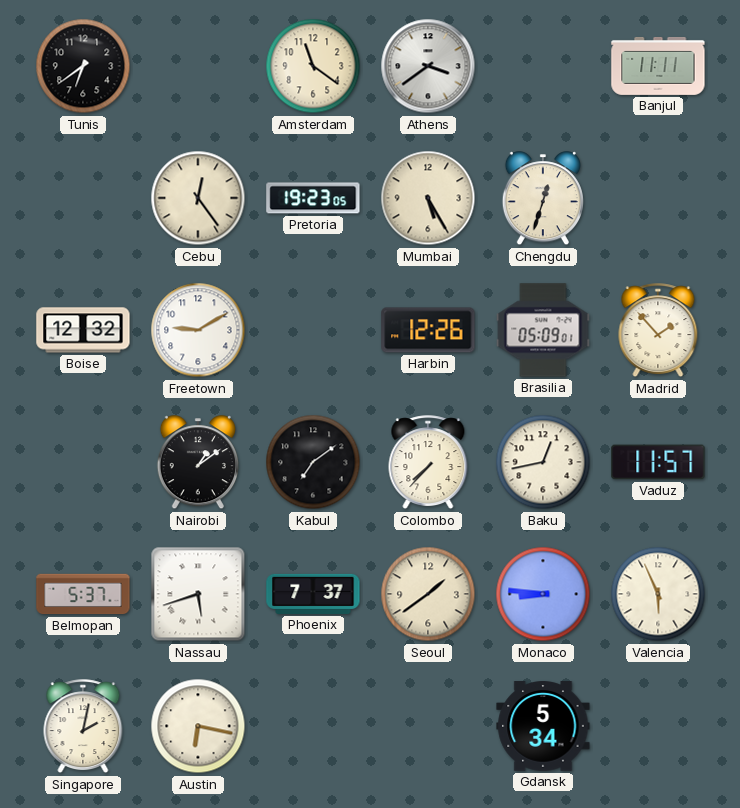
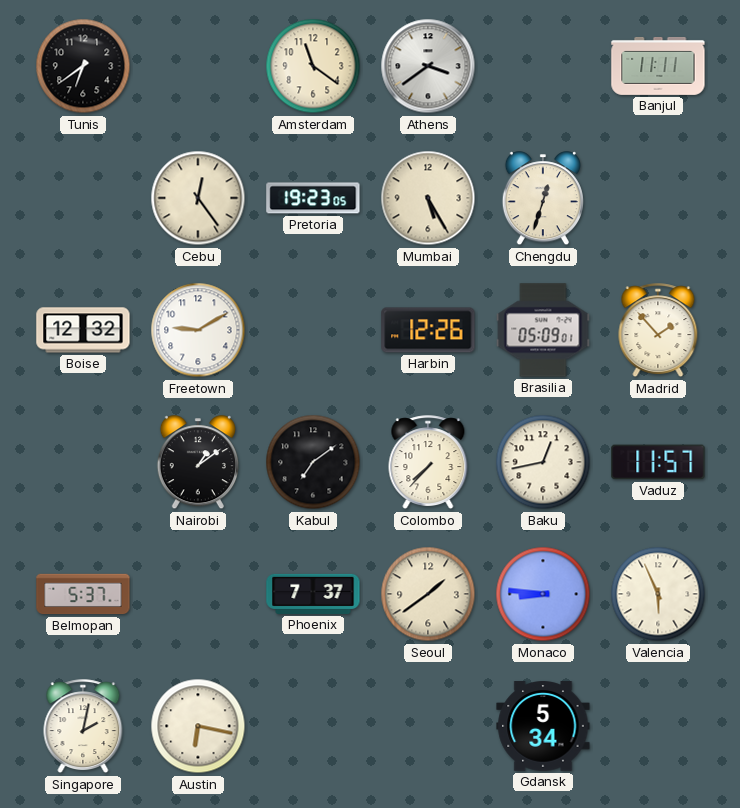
Nassau: 5:42 -> none (198, 594)
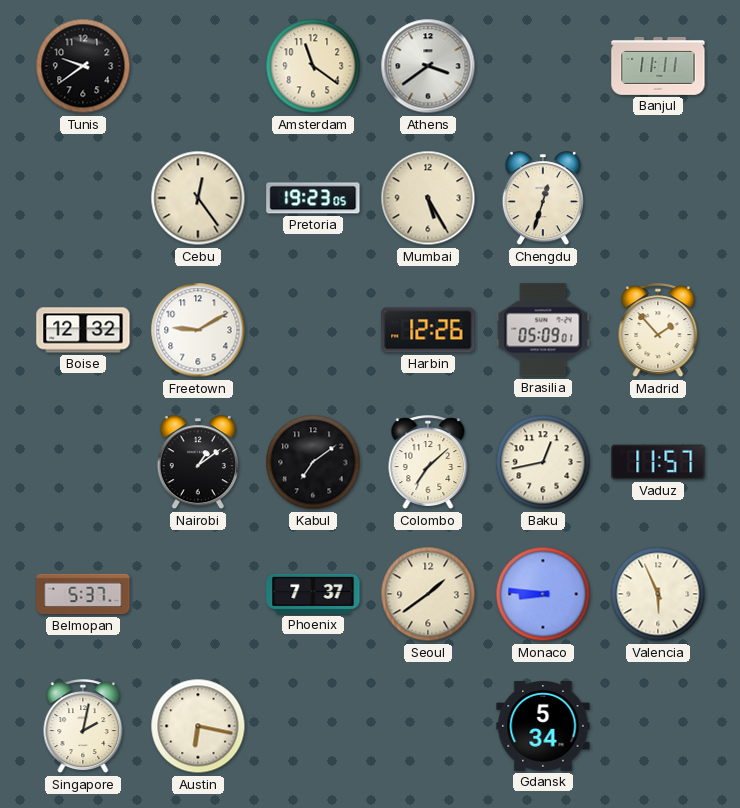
Tunis: 6:39 -> 9:39 (83, 66)
Colombo: 7:37 -> 7:08 (428, 463)
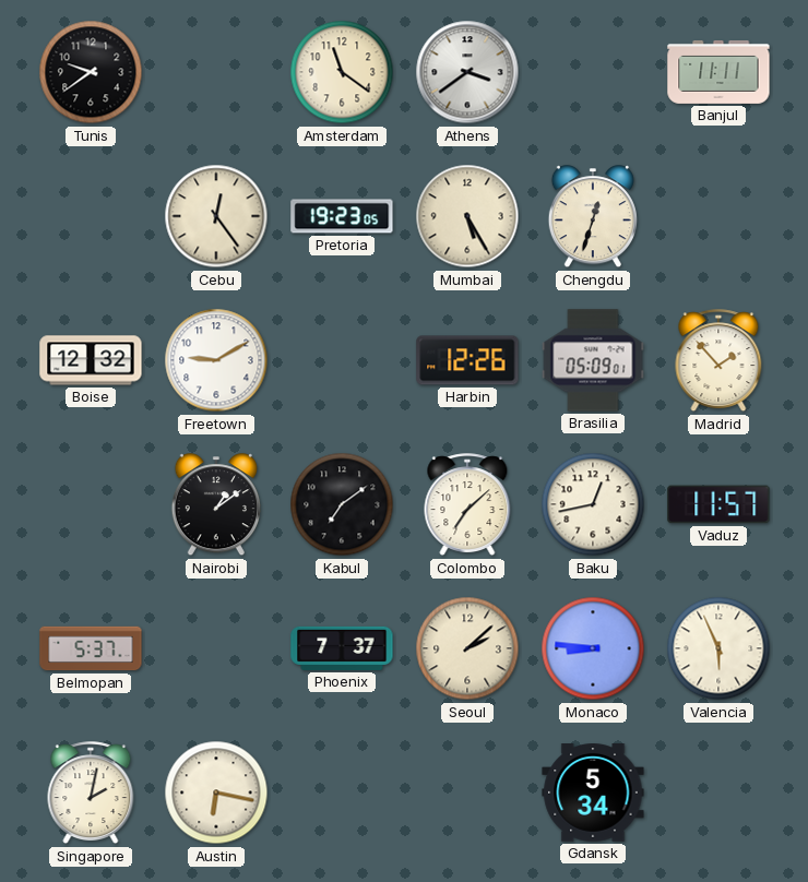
Seoul: 1:39 -> 2:08 (467, 648)
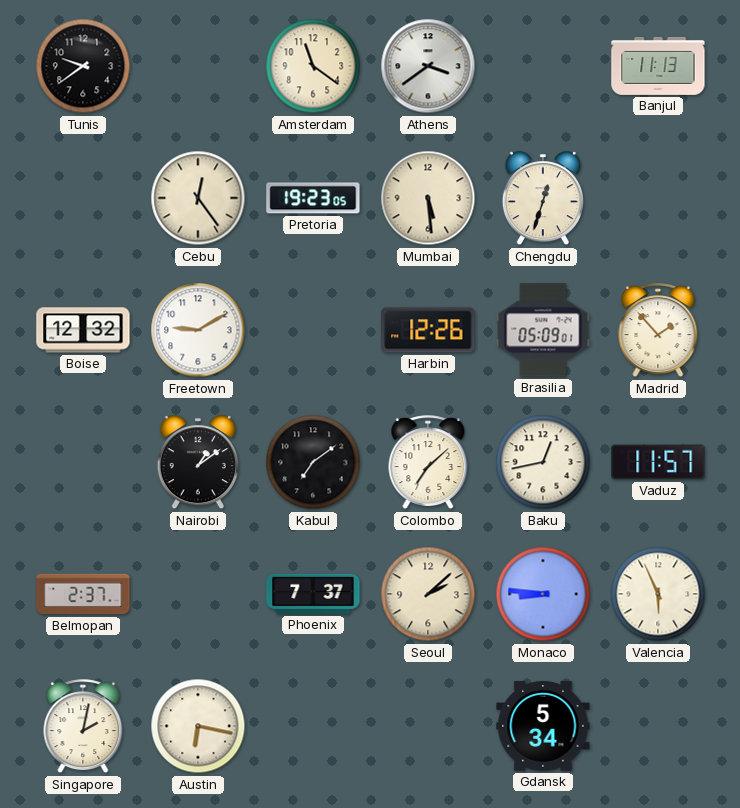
Banjul: 11:11 -> 11:13 (658, 66)
Mumbai: 5:25 -> 5:29 (428, 198)
Belmopan: 5:37 -> 2:37 (83, 594)
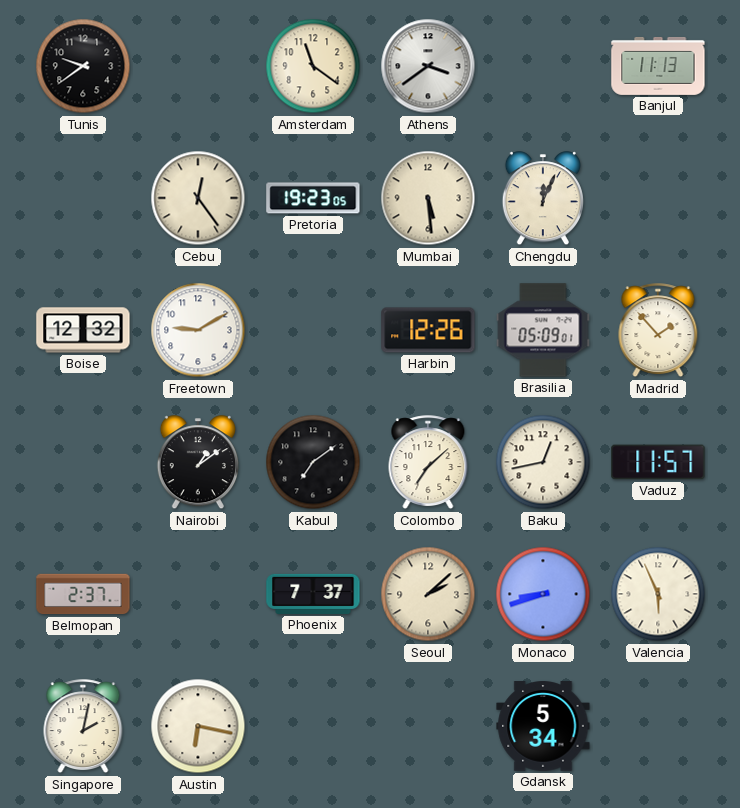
Chengdu: 12:33 -> 12:04 (543, 199)
Monaco: 8:46 -> 8:42 (543, 594)
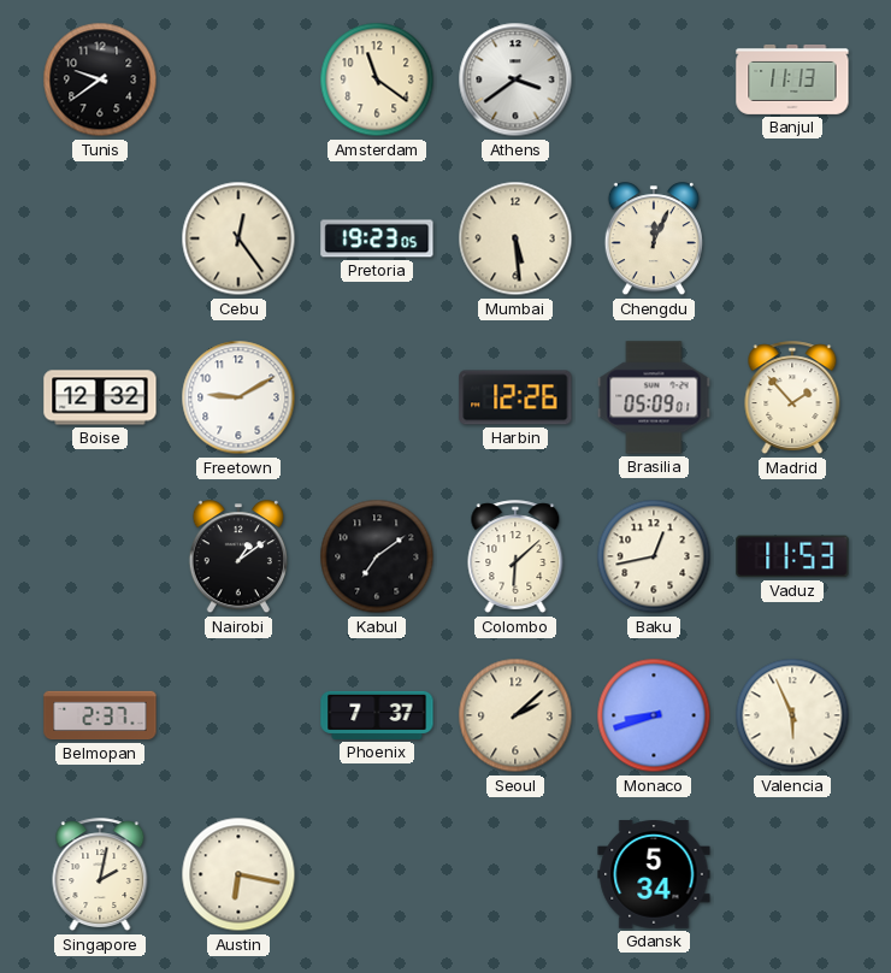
Colombo: 7:08 -> 6:08 (515, 558)
Vaduz: 11:57 -> 11:53 (792, 556)
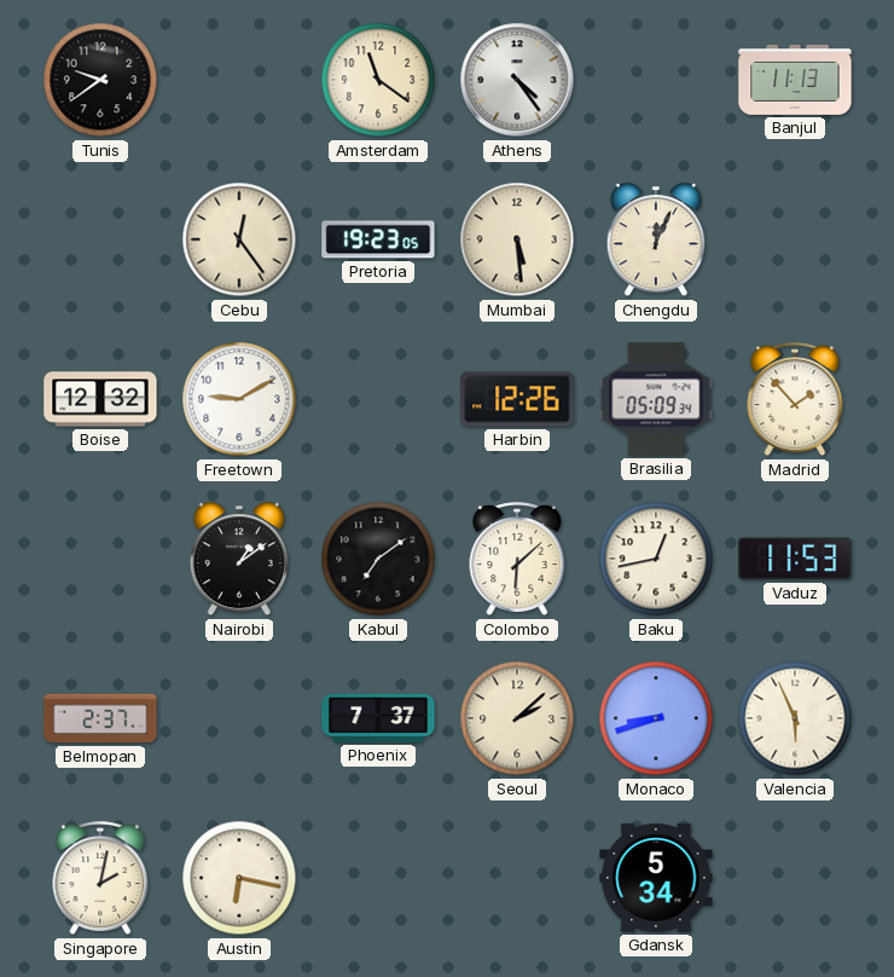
Athens: 3:39 -> 4:24 (517, 80)
Brasilia: 05:09:01 -> 05:09:34 (656, 399)
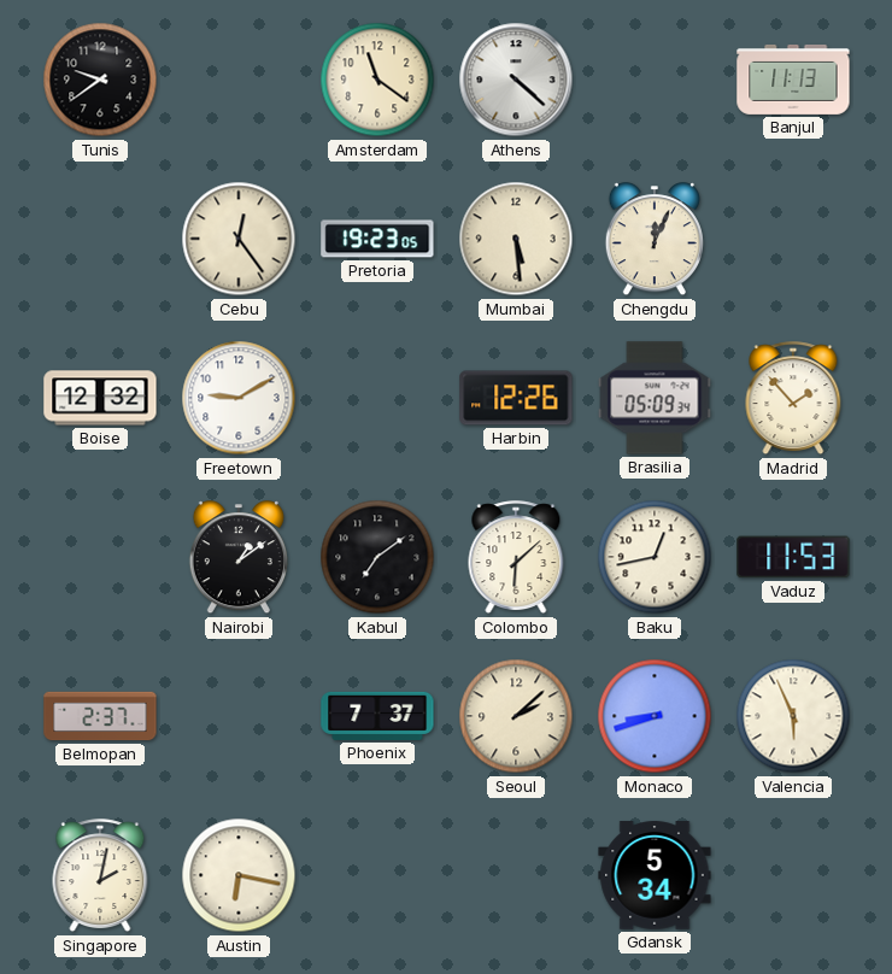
Athens: 4:24 -> 4:22 (516, 80)
